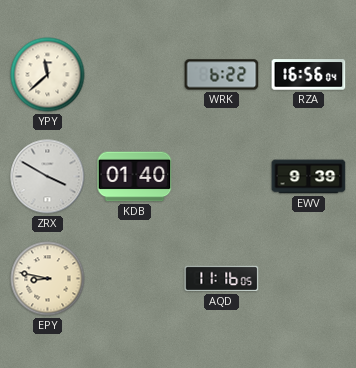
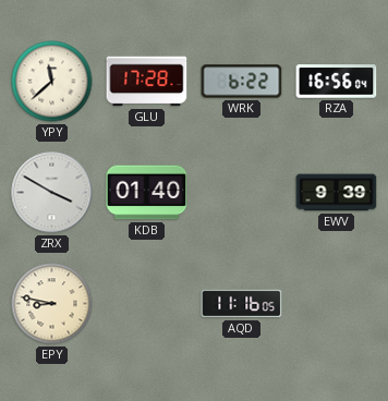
GLU: none -> 17:28 (147, 82)
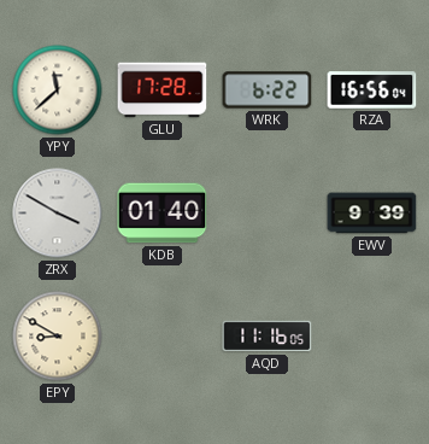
EPY: 8:47 -> 8:50 (58, 337)
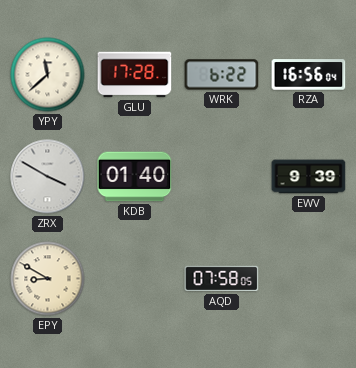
AQD: 11:16 -> 07:58 (222, 279)
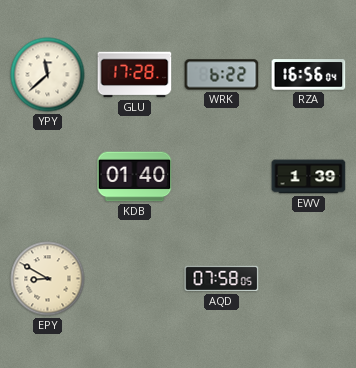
ZRX: 3:50 -> none (48, 177)
EWV: 9:39 -> 1:39 (309, 177)
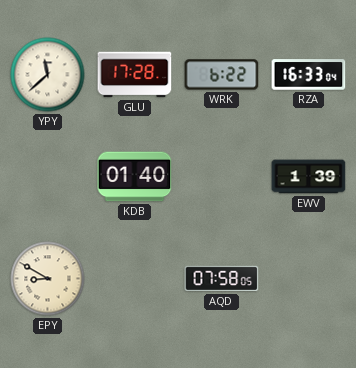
RZA: 16:56 -> 16:33 (309, 75)
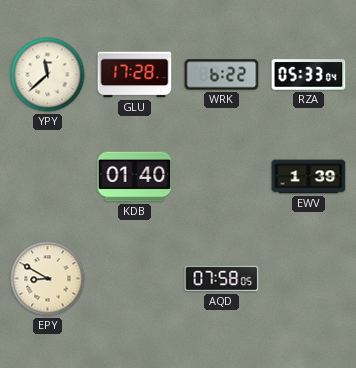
RZA: 16:33 -> 05:33 (309, 75)
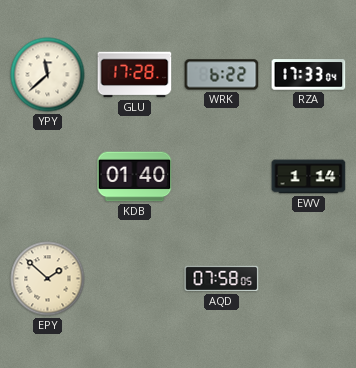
RZA: 05:33 -> 17:33 (309, 75)
EWV: 1:39 -> 1:14 (309, 177)
EPY: 8:50 -> 1:52 (48, 279)
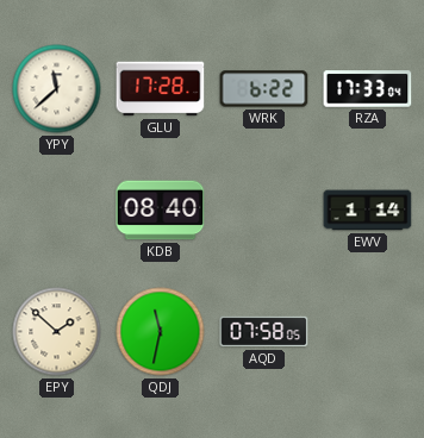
KDB: 01:40 -> 08:40 (161, 211)
QDJ: none -> 11:32 (161, 332)
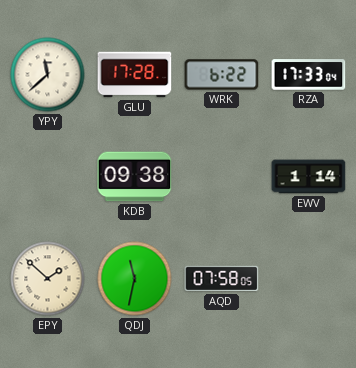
KDB: 08:40 -> 09:38 (135, 177)
